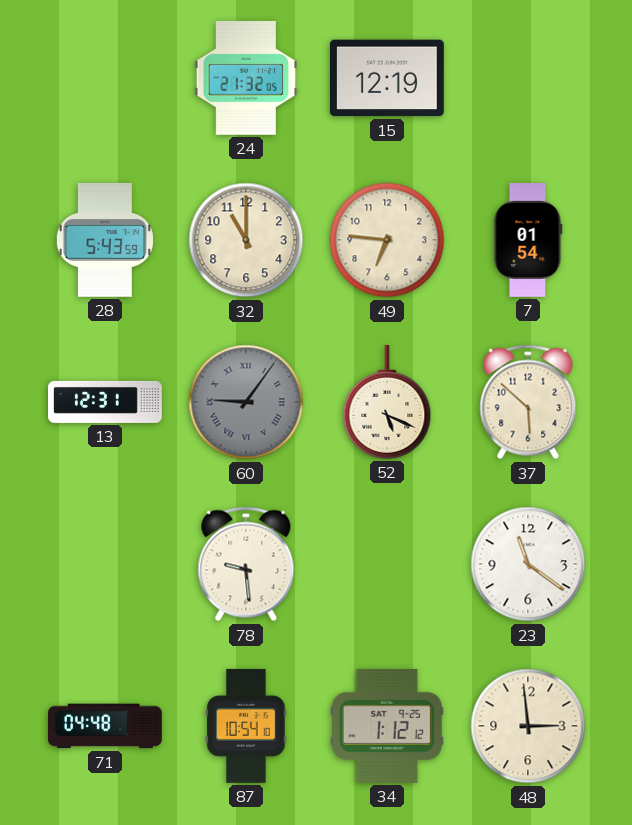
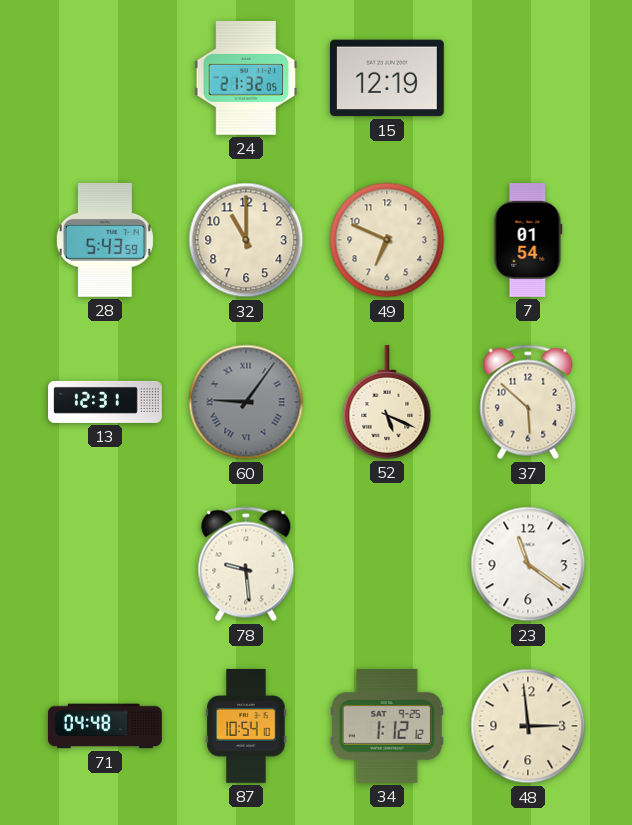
49: 6:46 -> 6:49 (387, 240)
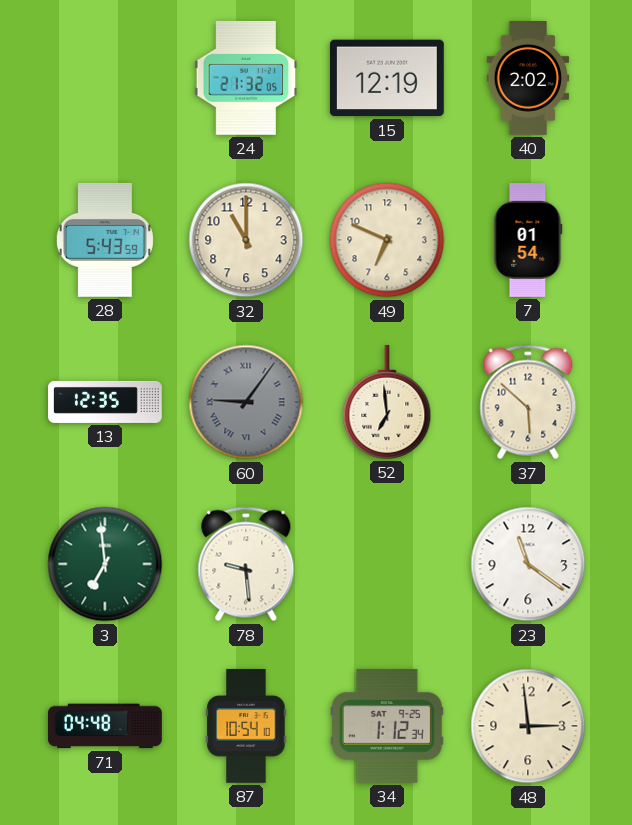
40: none -> 2:02 (528, 79)
13: 12:31 -> 12:35 (106, 402)
52: 5:19 -> 6:59 (387, 402)
3: none -> 6:59 (105, 564)
34: 1:12:12 -> 1:12:34 (387, 726)
